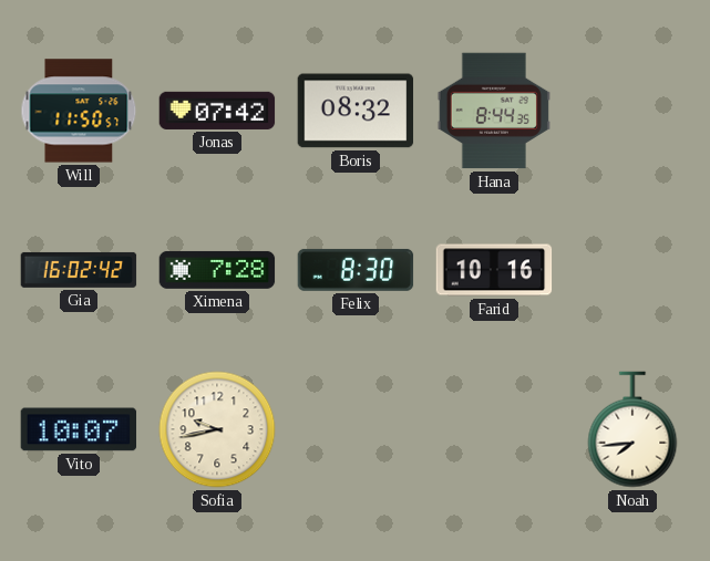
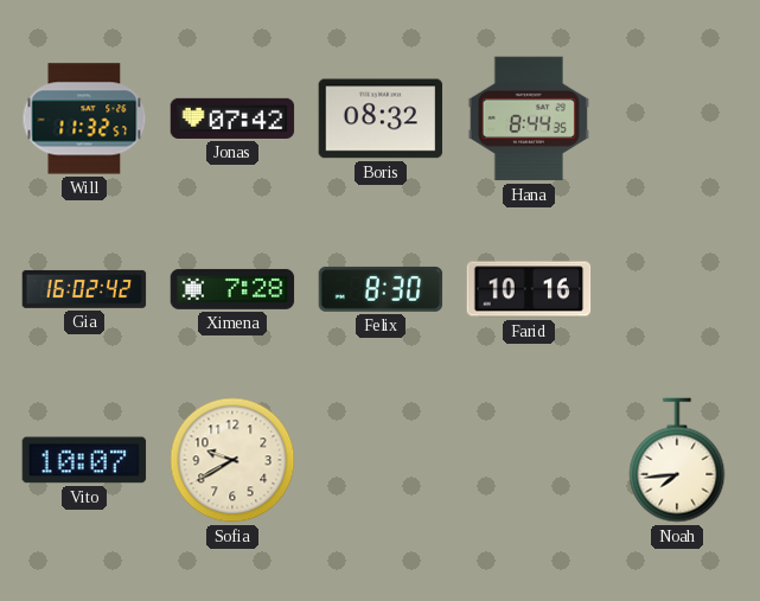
Will: 11:50 -> 11:32 (84, 119)
Sofia: 9:43 -> 9:40 (232, 460)
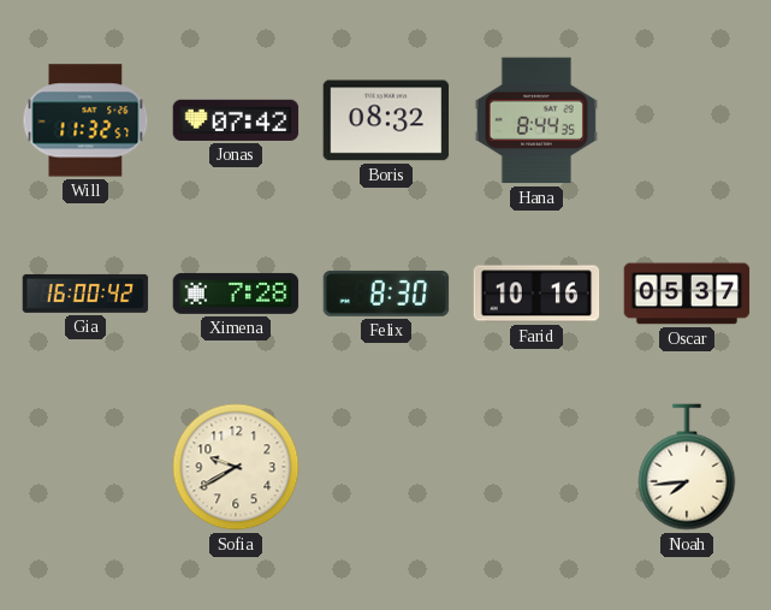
Gia: 16:02 -> 16:00 (85, 294)
Oscar: none -> 05:37 (687, 294)
Vito: 10:07 -> none (84, 460)
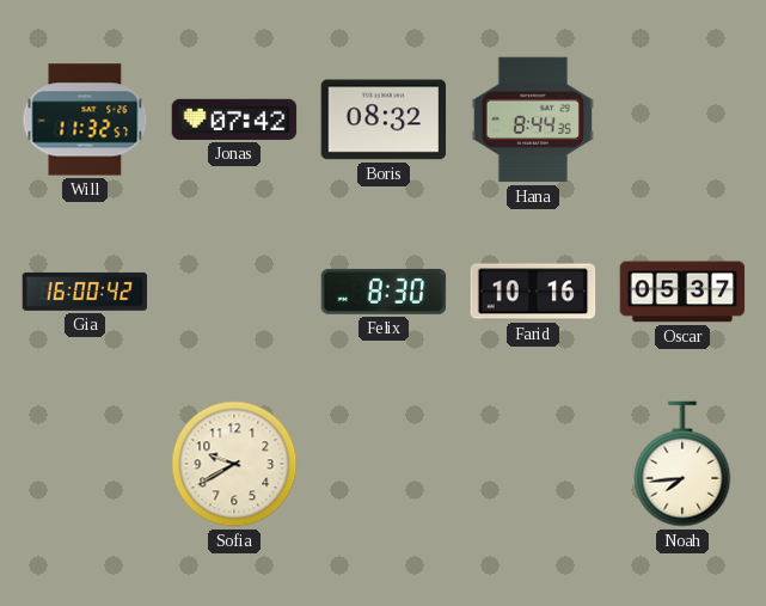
Ximena: 7:28 -> none (236, 294)
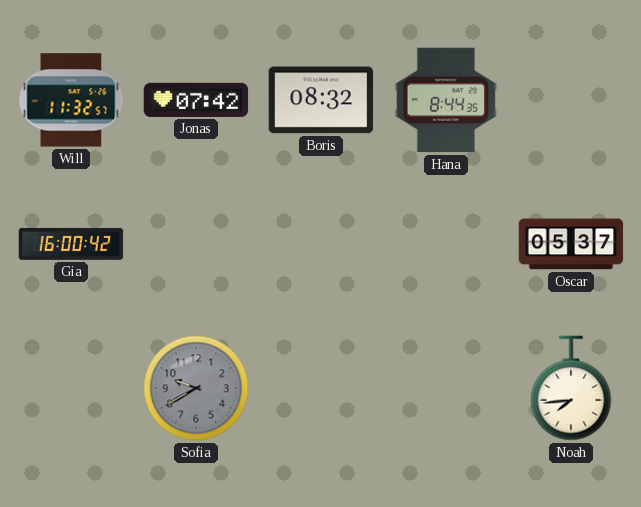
Felix: 8:30 -> none (384, 292)
Farid: 10:16 -> none (533, 292)
Sofia dial: cream -> grey (196, 388)
